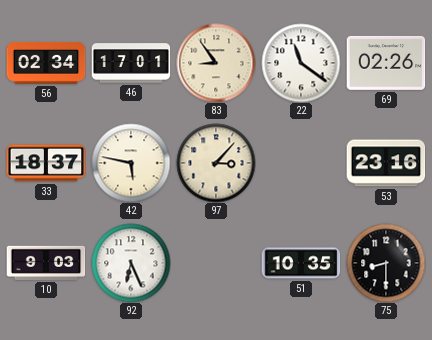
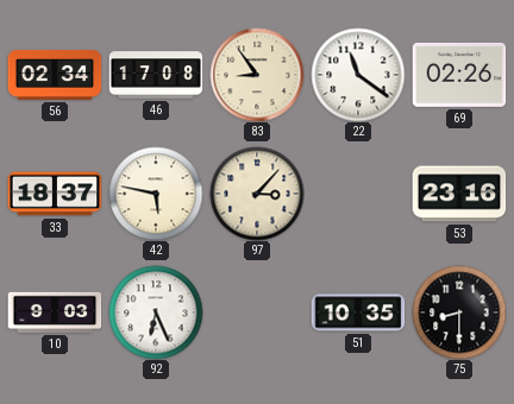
46: 17:01 -> 17:08 (156, 75)
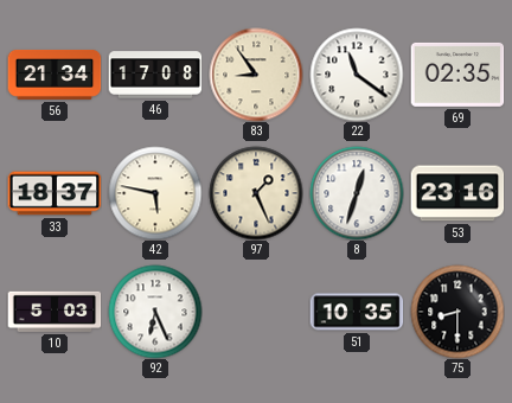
56: 02:34 -> 21:34 (55, 75)
69: 02:26 -> 02:35 (457, 75)
97: 3:07 -> 1:26 (256, 193)
8: none -> 12:33 (357, 193)
10: 9:03 -> 5:03 (55, 312)
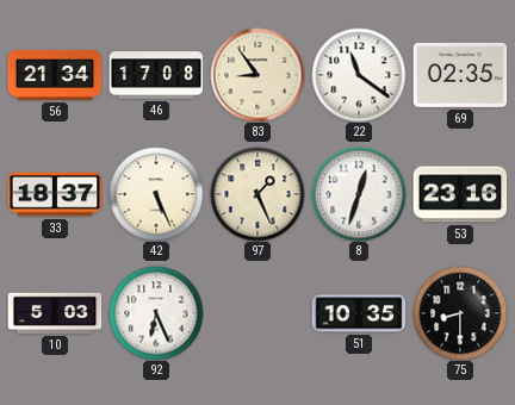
42: 5:47 -> 5:26 (156, 194)
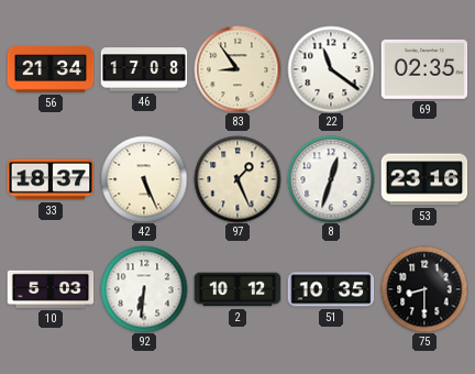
92: 6:26 -> 6:31 (144, 289)
2: none -> 10:12 (237, 289)
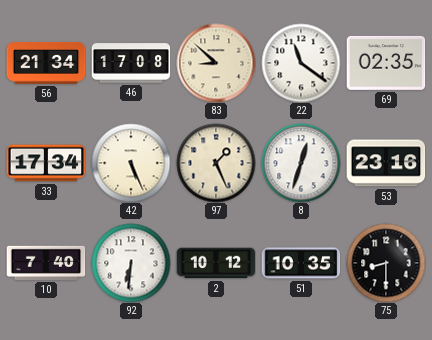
83: 8:54 -> 8:52 (216, 63)
33: 18:37 -> 17:34 (46, 163)
10: 5:03 -> 7:40 (46, 263)
